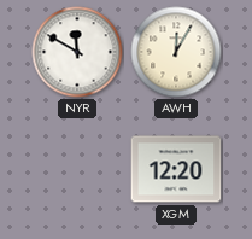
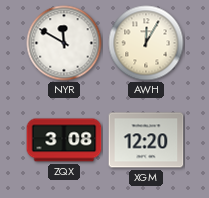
ZQX: none -> 3:08 (64, 140)
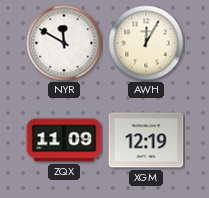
ZQX: 3:08 -> 11:09 (64, 140)
XGM: 12:20 -> 12:19 (146, 140)
